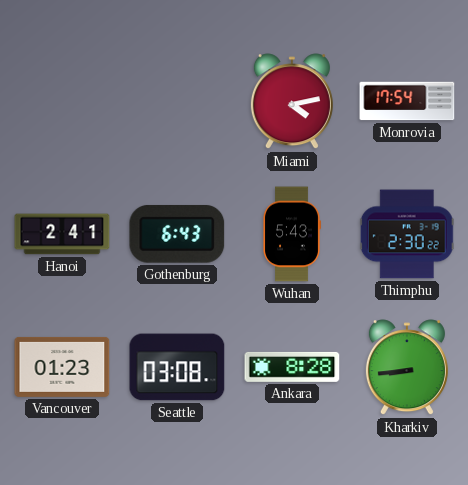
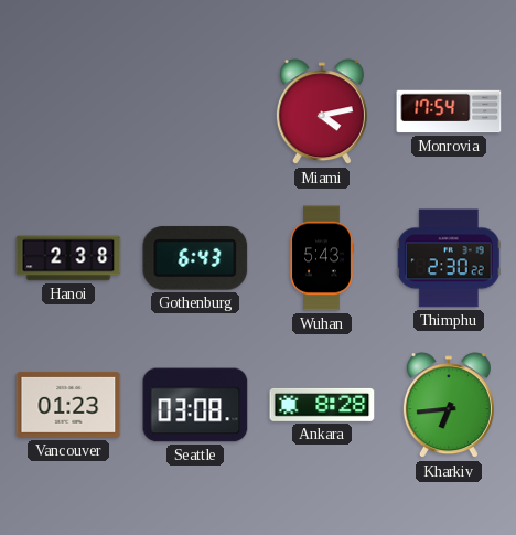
Hanoi: 2:41 -> 2:38 (68, 258)
Kharkiv: 8:44 -> 6:44 (449, 406)
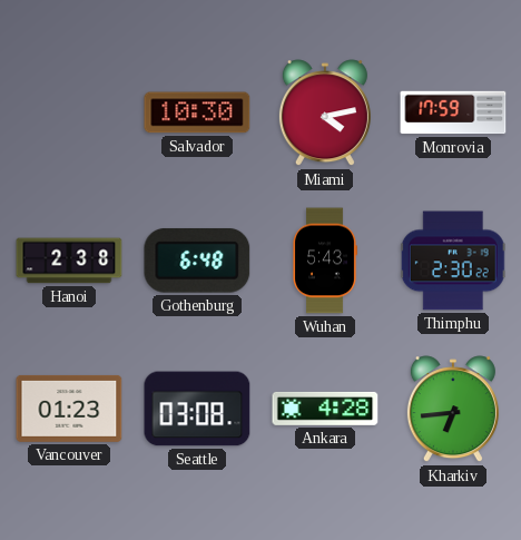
Salvador: none -> 10:30 (197, 112)
Monrovia: 17:54 -> 17:59 (453, 112)
Gothenburg: 6:43 -> 6:48 (197, 261)
Ankara: 8:28 -> 4:28 (325, 409)
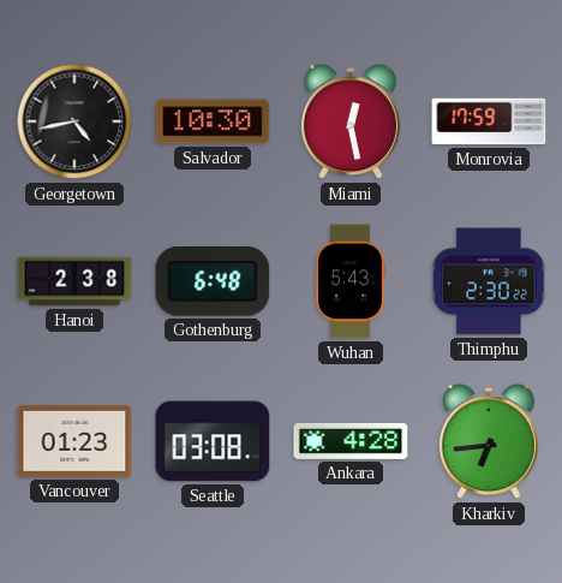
Georgetown: none -> 4:43 (74, 121)
Miami: 4:13 -> 12:28 (351, 123)
